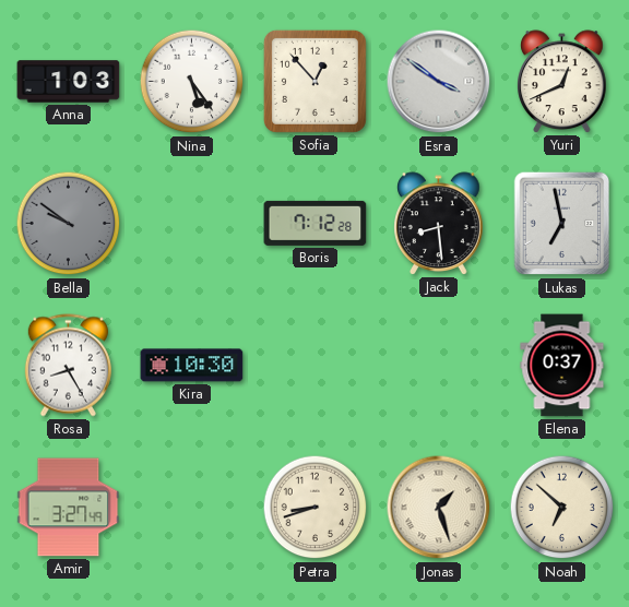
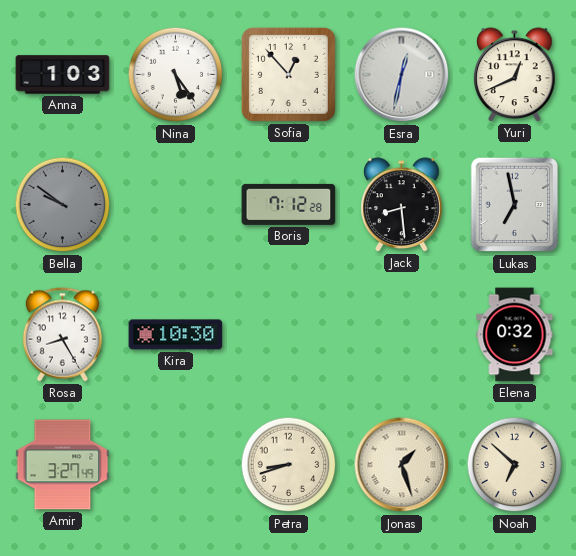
Esra: 3:51 -> 12:32 (402, 75)
Elena: 0:37 -> 0:32 (515, 335)
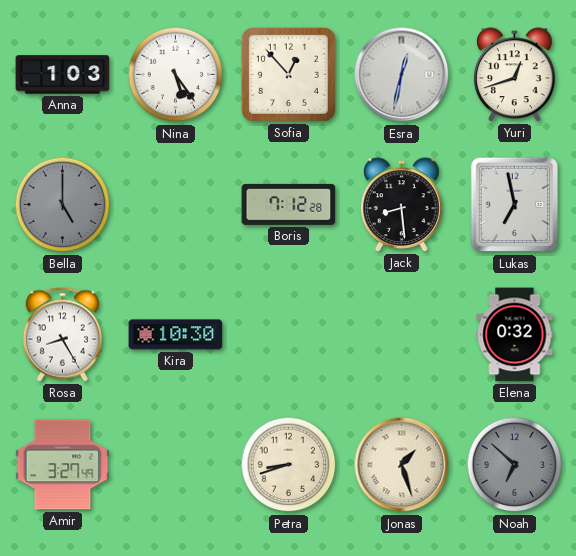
Yuri: 12:41 -> 12:42 (515, 75)
Bella: 9:51 -> 5:00 (63, 205)
Noah dial: cream -> grey (515, 465)
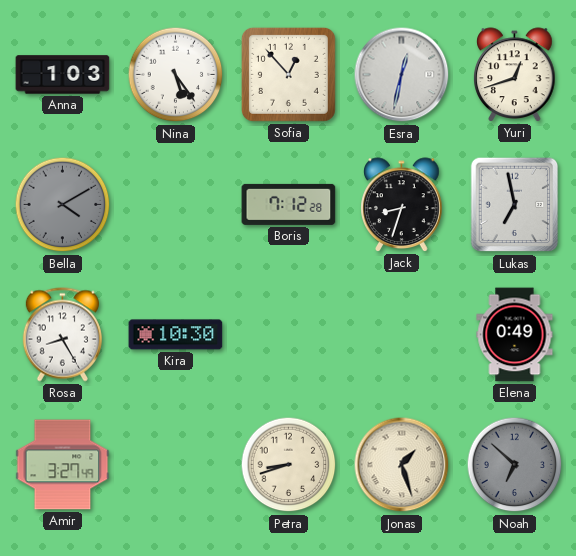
Bella: 5:00 -> 4:10 (63, 205)
Jack: 8:29 -> 8:33 (402, 205)
Elena: 0:32 -> 0:49 (515, 335)
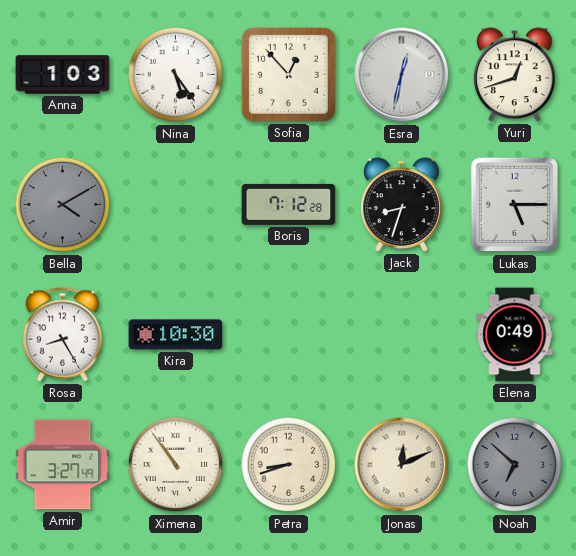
Lukas: 6:58 -> 5:15 (515, 205)
Ximena: none -> 10:54 (176, 465)
Jonas: 1:27 -> 12:11 (402, 465)
